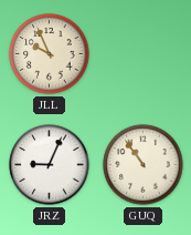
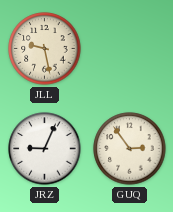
JLL: 9:56 -> 9:28 (45, 49)
GUQ: 10:54 -> 2:54 (130, 149)
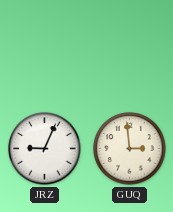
JLL: 9:28 -> none (45, 49)
GUQ: 2:54 -> 2:59 (130, 149)
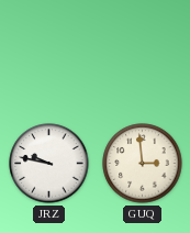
JRZ: 9:04 -> 9:47 (49, 164)
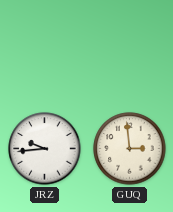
JRZ: 9:47 -> 9:44 (45, 149)
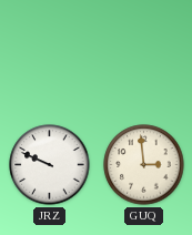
JRZ: 9:44 -> 9:49 (50, 165)
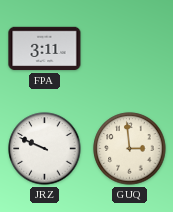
FPA: none -> 3:11 (45, 49)
